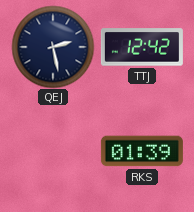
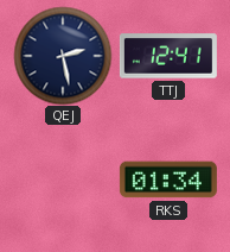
TTJ: 12:42 -> 12:41 (168, 56)
RKS: 01:39 -> 01:34 (168, 179)
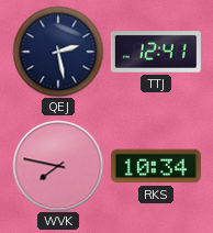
WVK: none -> 7:47 (58, 166)
RKS: 01:34 -> 10:34 (156, 166)
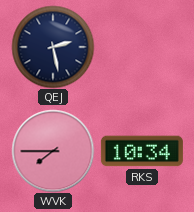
TTJ: 12:41 -> none (156, 52)
WVK: 7:47 -> 7:45 (53, 151)
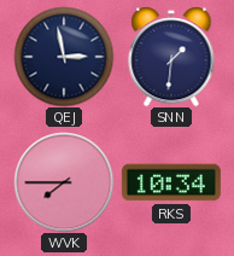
QEJ: 2:28 -> 2:58 (64, 57)
SNN: none -> 1:31 (171, 57)
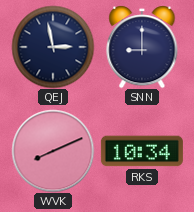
SNN: 1:31 -> 9:00 (142, 47)
WVK: 7:45 -> 8:11 (53, 151)
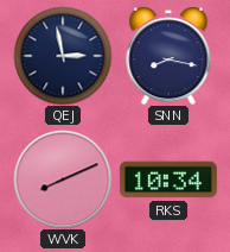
SNN: 9:00 -> 8:17 (168, 56)
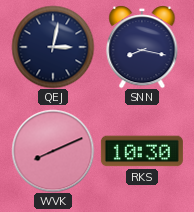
QEJ: 2:58 -> 3:02 (53, 47)
RKS: 10:34 -> 10:30 (142, 151)
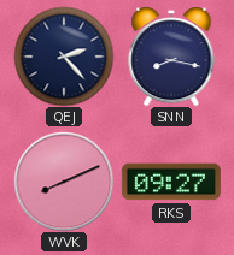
QEJ: 3:02 -> 2:23 (64, 57)
RKS: 10:30 -> 09:27 (171, 182)
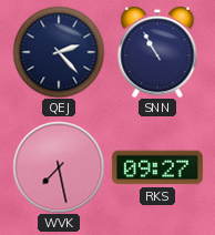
SNN: 8:17 -> 10:55 (157, 52)
WVK: 8:11 -> 7:28 (59, 167)
